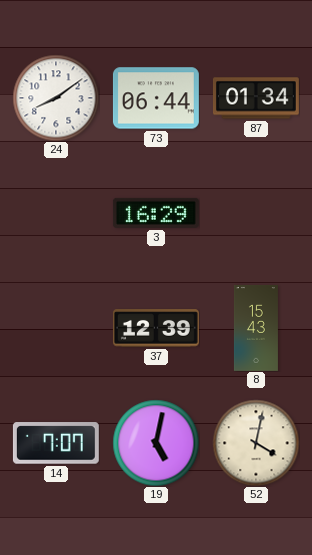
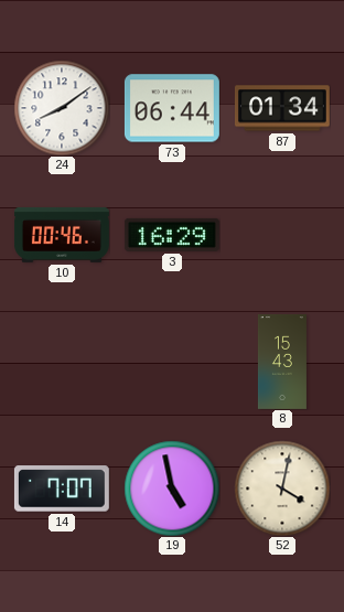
10: none -> 00:46 (62, 235)
37: 12:39 -> none (156, 328)
19: 5:02 -> 4:58 (172, 488)
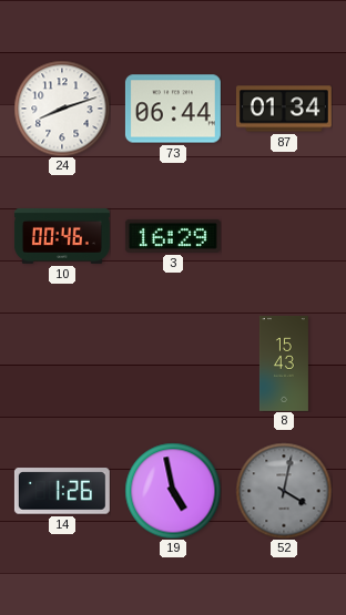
24: 8:09 -> 8:12 (62, 109)
14: 7:07 -> 1:26 (62, 491)
52 dial: cream -> grey (284, 491)
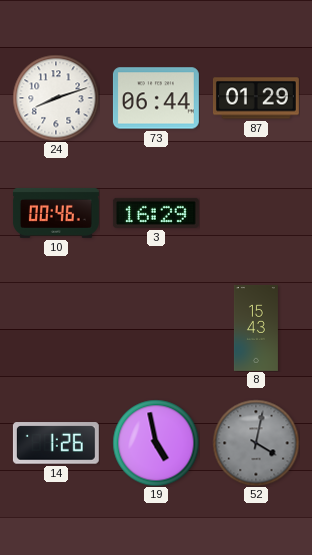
87: 01:34 -> 01:29 (256, 98)
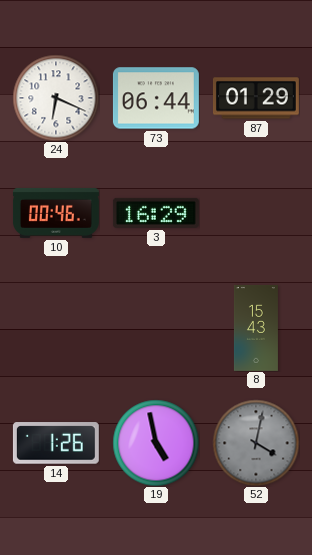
24: 8:12 -> 6:19 (56, 98)
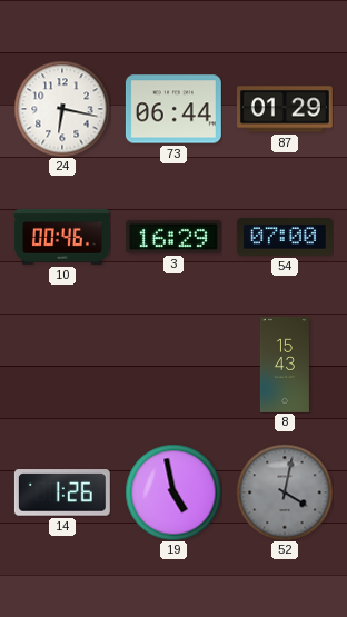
24: 6:19 -> 6:17 (62, 109)
54: none -> 07:00 (285, 238)
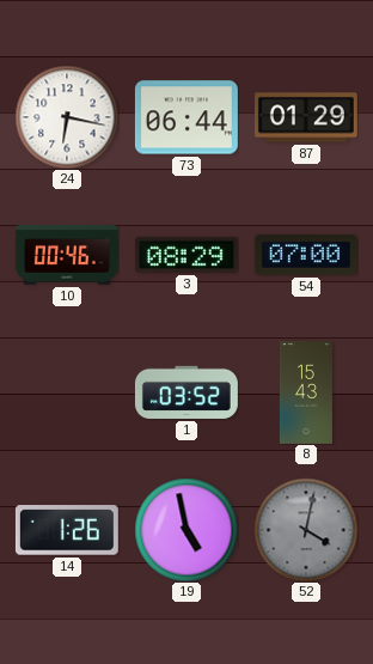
3: 16:29 -> 08:29 (186, 255)
1: none -> 03:52 (186, 392)
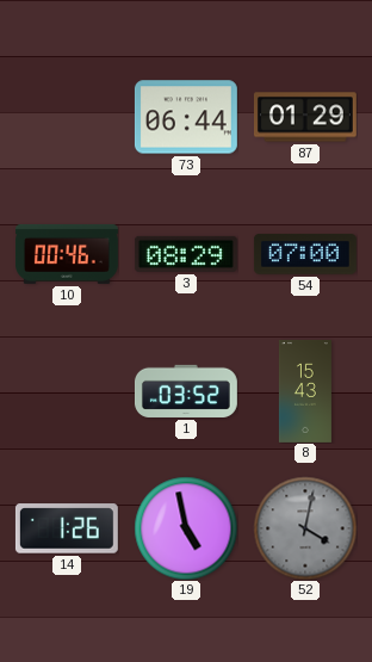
24: 6:17 -> none (67, 117)
